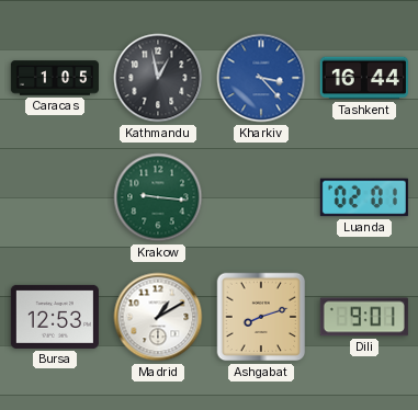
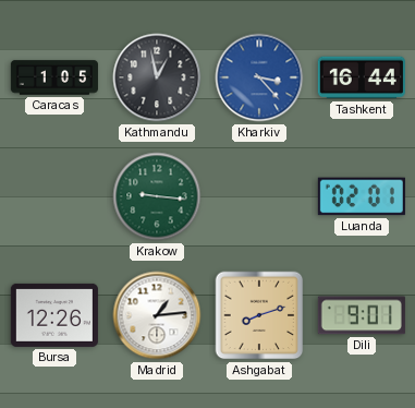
Bursa: 12:53 -> 12:26 (54, 315)
Madrid: 1:10 -> 1:14 (157, 315)
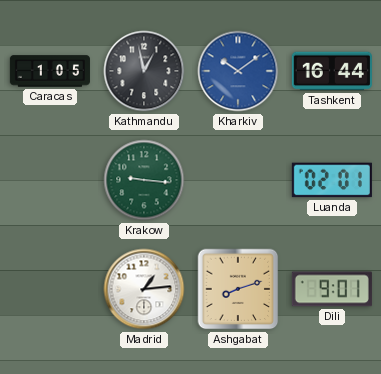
Kharkiv: 3:23 -> 10:09 (238, 71)
Bursa: 12:26 -> none (54, 315)
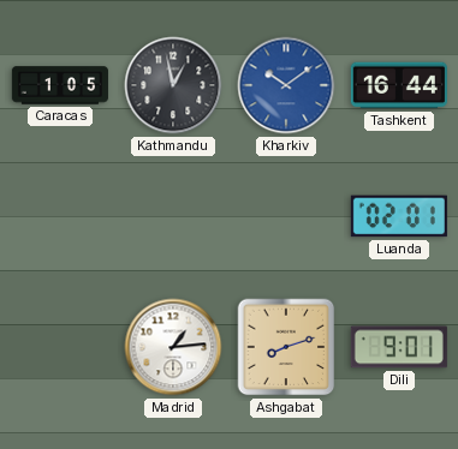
Krakow: 9:16 -> none (144, 180)
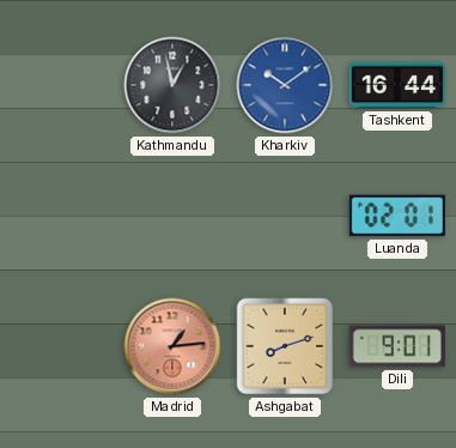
Caracas: 1:05 -> none (60, 85)
Madrid dial: white -> salmon (172, 346)
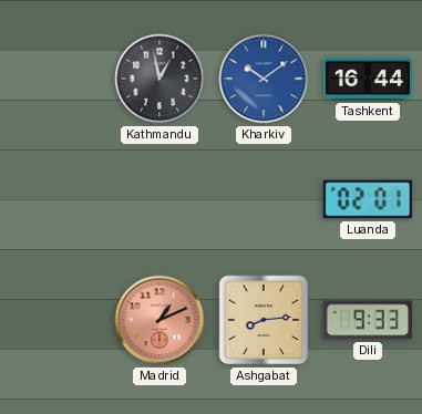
Madrid: 1:14 -> 1:11 (159, 320)
Ashgabat: 8:12 -> 8:14 (264, 320)
Dili: 9:01 -> 9:33 (368, 320)
